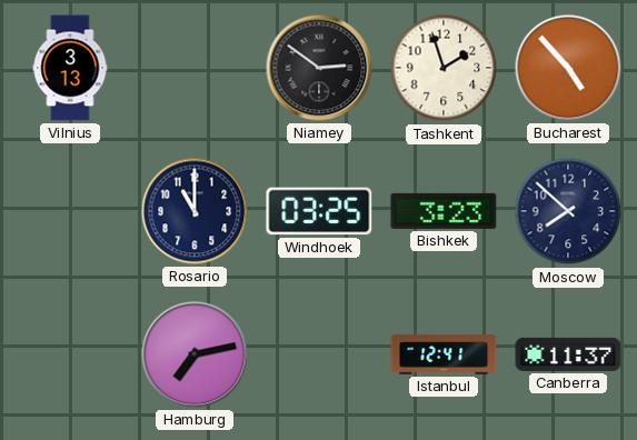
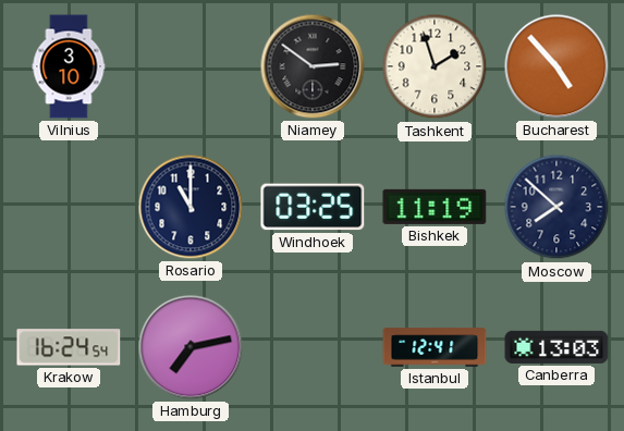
Vilnius: 3:13 -> 3:10 (69, 66)
Bishkek: 3:23 -> 11:19 (435, 207)
Krakow: none -> 16:24 (69, 347)
Canberra: 11:37 -> 13:03 (556, 347)
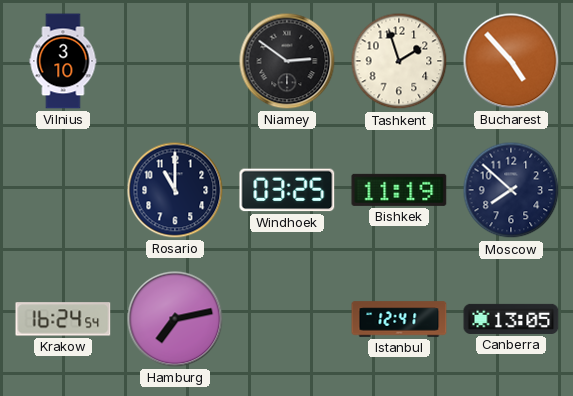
Canberra: 13:03 -> 13:05 (511, 319)
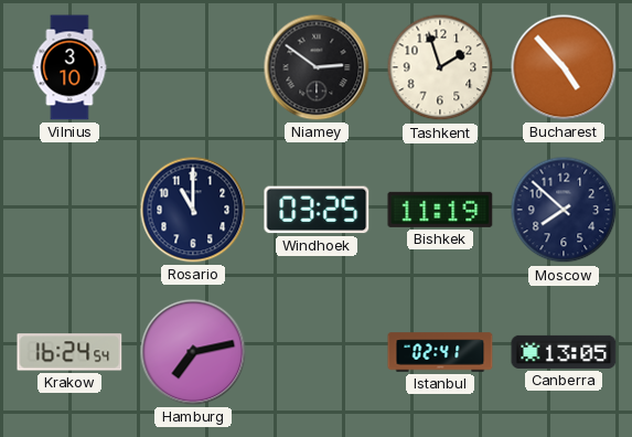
Istanbul: 12:41 -> 02:41 (440, 352)
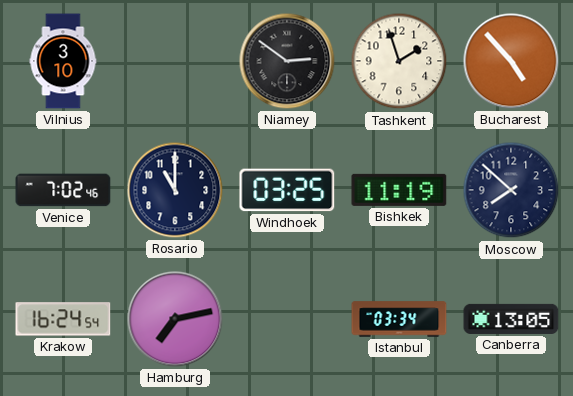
Venice: none -> 7:02 (63, 190)
Istanbul: 02:41 -> 03:34 (399, 319)
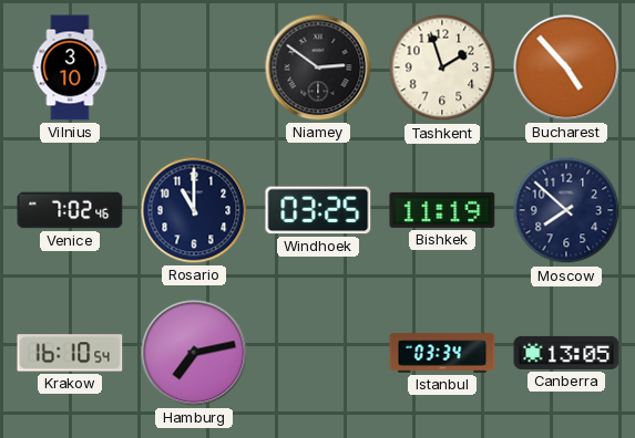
Krakow: 16:24 -> 16:10 (70, 353)
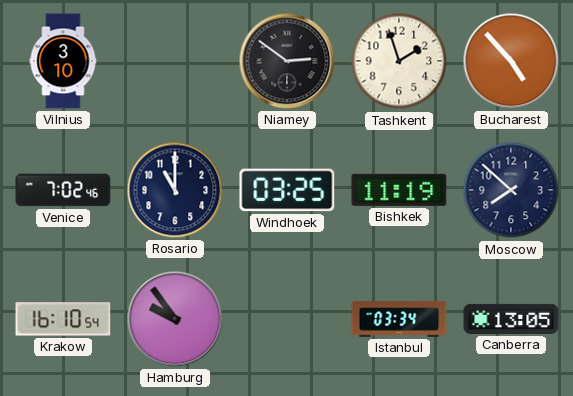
Hamburg: 7:13 -> 9:54 (175, 319)
